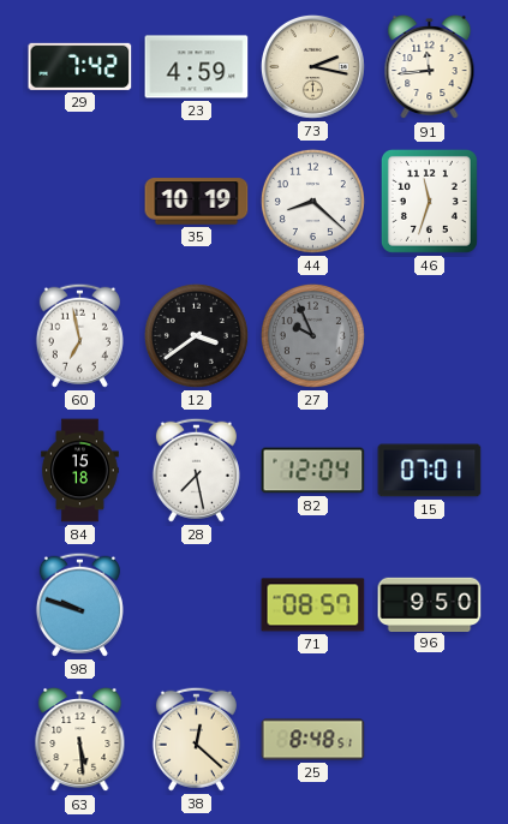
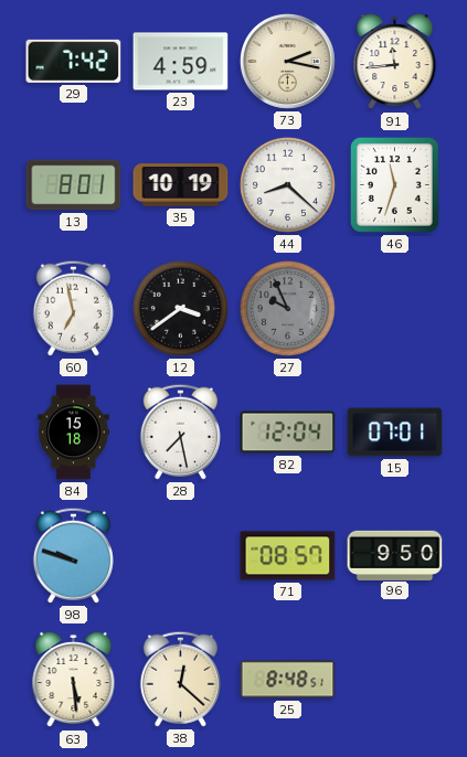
13: none -> 8:01 (74, 185)
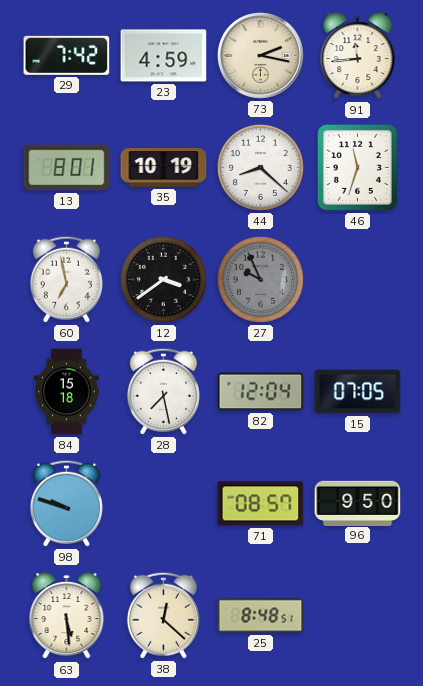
15: 07:01 -> 07:05 (358, 392)
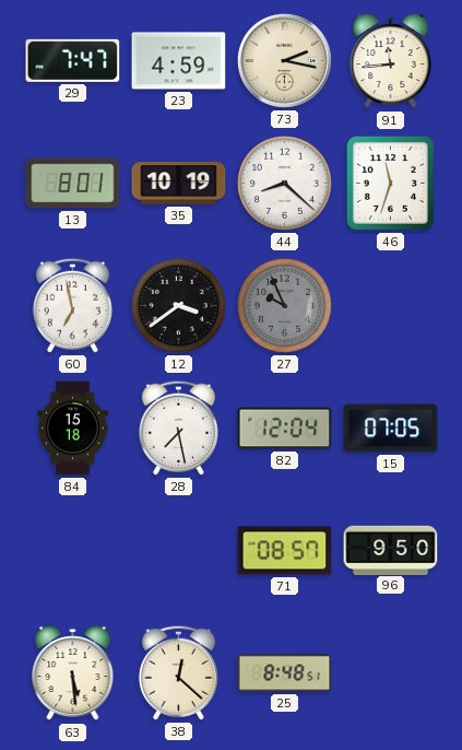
29: 7:42 -> 7:47 (73, 60)
98: 9:48 -> none (66, 503)
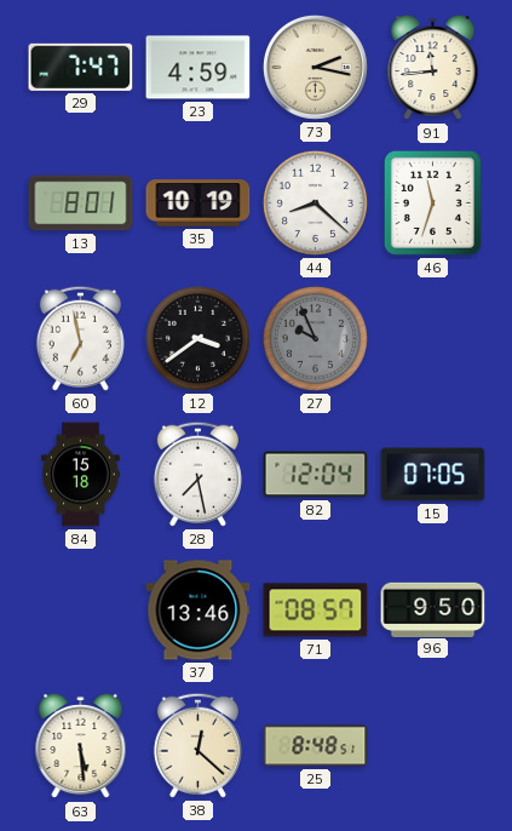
37: none -> 13:46 (199, 611)
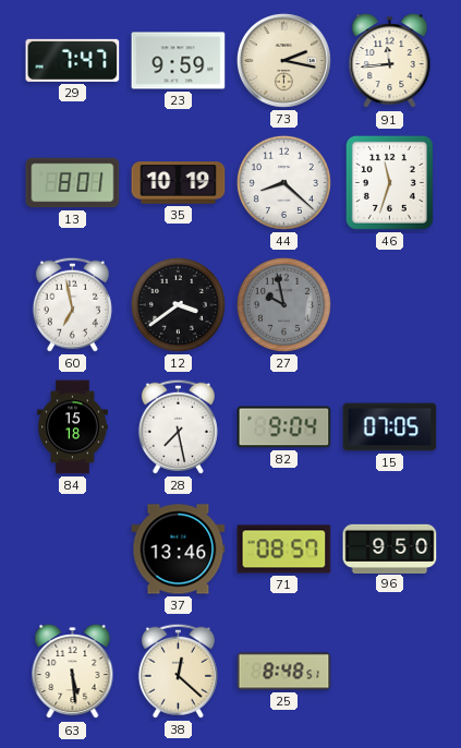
23: 4:59 -> 9:59 (179, 61)
27: 9:56 -> 9:58 (283, 304)
82: 12:04 -> 9:04 (284, 427)
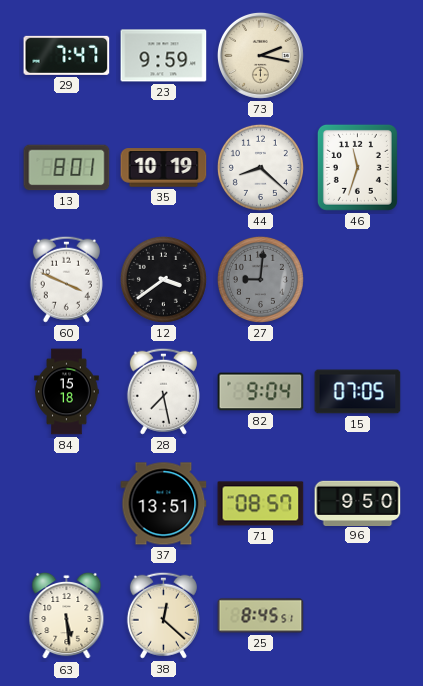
91: 11:44 -> none (390, 61)
60: 6:58 -> 3:49 (66, 279)
27: 9:58 -> 9:01 (260, 279)
37: 13:46 -> 13:51 (164, 504)
25: 8:48 -> 8:45 (261, 616)
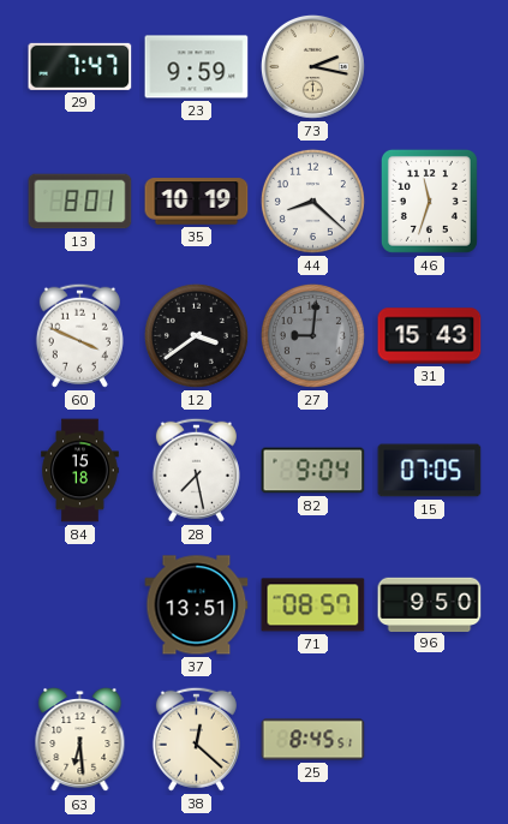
31: none -> 15:43 (430, 336)
63: 5:29 -> 6:29 (80, 740)
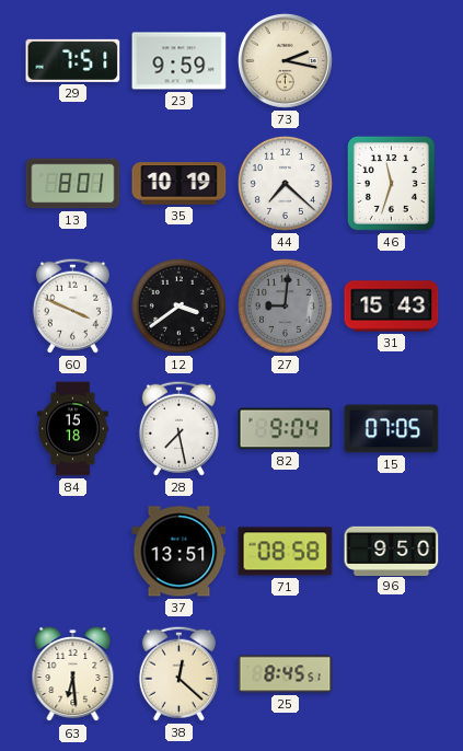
29: 7:47 -> 7:51 (73, 60)
44: 8:22 -> 7:22 (285, 183)
71: 08:57 -> 08:58 (286, 552)
